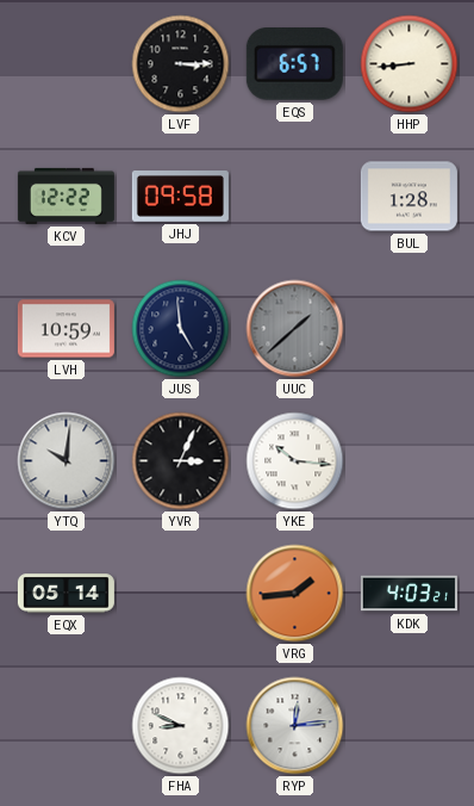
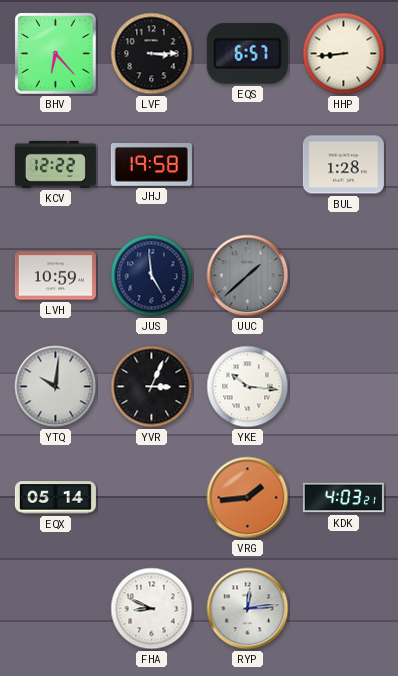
BHV: none -> 6:23 (56, 54)
JHJ: 09:58 -> 19:58 (151, 165)
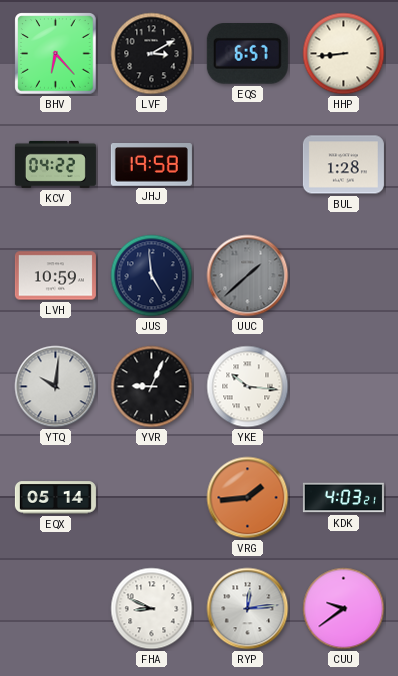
LVF: 3:15 -> 3:10 (152, 54)
KCV: 12:22 -> 04:22 (55, 164)
YVR: 3:04 -> 9:04 (152, 387)
CUU: none -> 9:39 (344, 609)
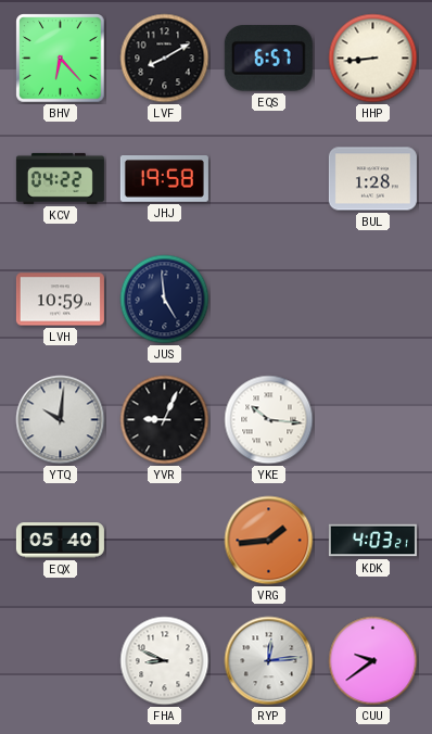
LVF: 3:10 -> 8:10 (165, 59)
UUC: 1:38 -> none (248, 276)
EQX: 05:14 -> 05:40 (60, 541)
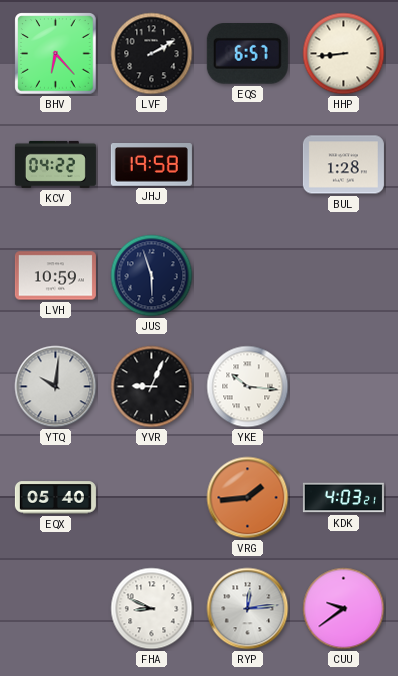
LVF: 8:10 -> 2:10 (152, 54)
JUS: 4:59 -> 5:57 (152, 276)
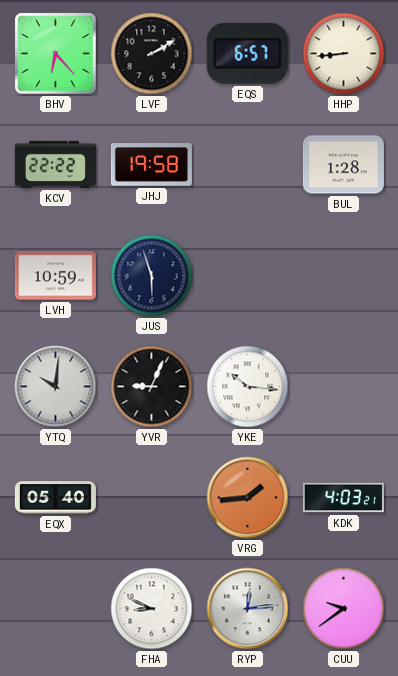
KCV: 04:22 -> 22:22 (55, 164)
